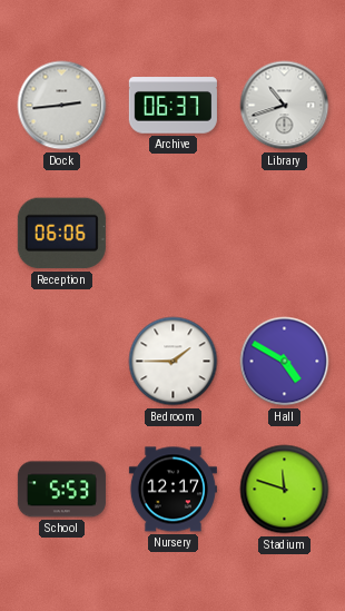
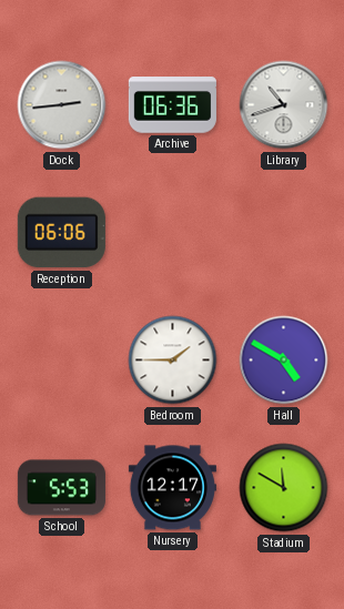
Archive: 06:37 -> 06:36 (172, 105)
Stadium: 11:48 -> 11:50 (284, 488)
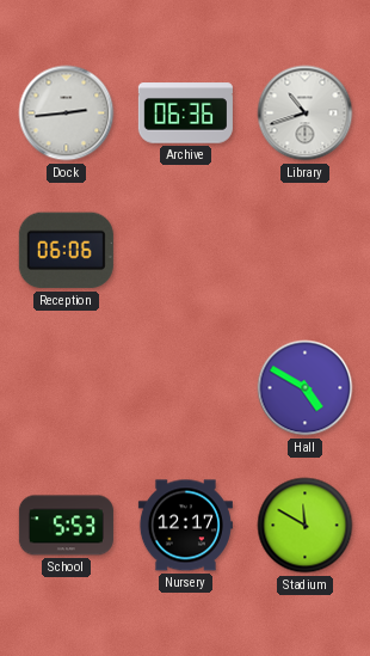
Bedroom: 1:45 -> none (173, 361)
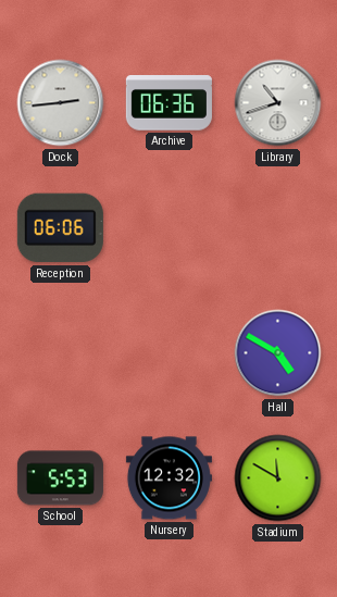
Nursery: 12:17 -> 12:32 (168, 478)
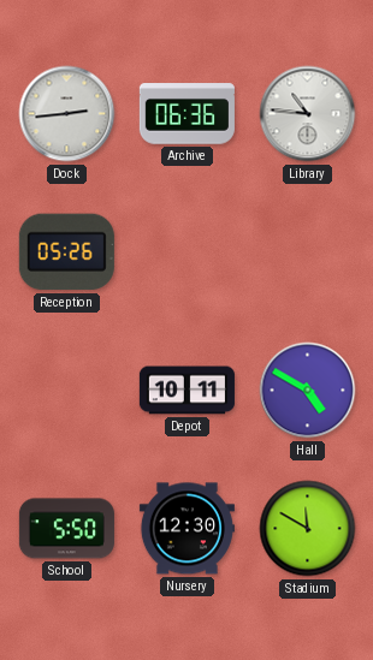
Library: 10:42 -> 10:46 (308, 114)
Reception: 06:06 -> 05:26 (66, 252)
Depot: none -> 10:11 (186, 391)
School: 5:53 -> 5:50 (66, 529)
Nursery: 12:32 -> 12:30 (186, 529)
